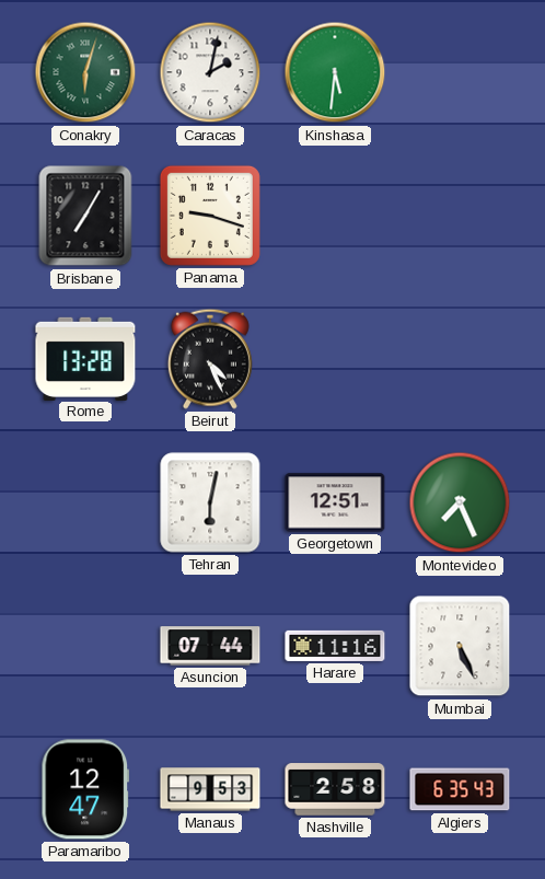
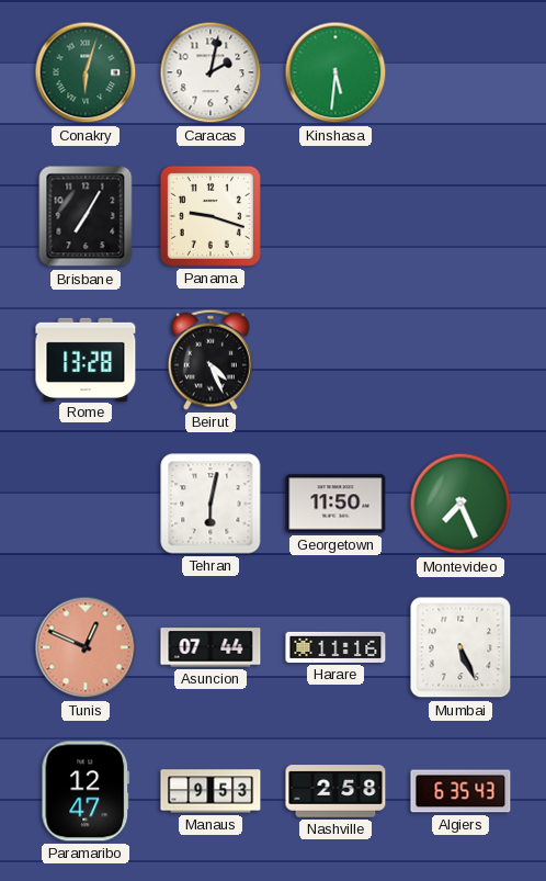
Georgetown: 12:51 -> 11:50 (335, 504)
Tunis: none -> 12:49 (86, 647)
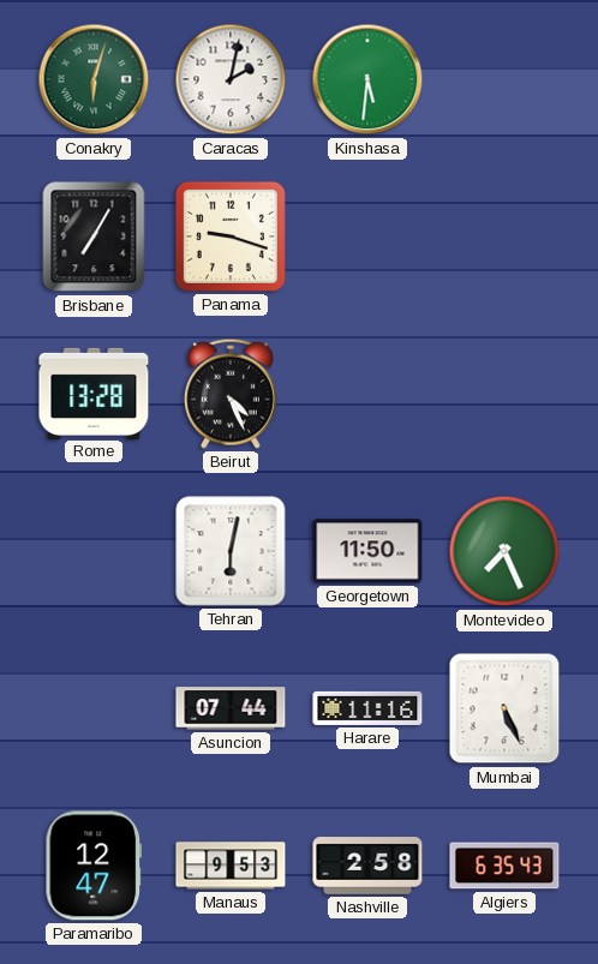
Tunis: 12:49 -> none (86, 647)
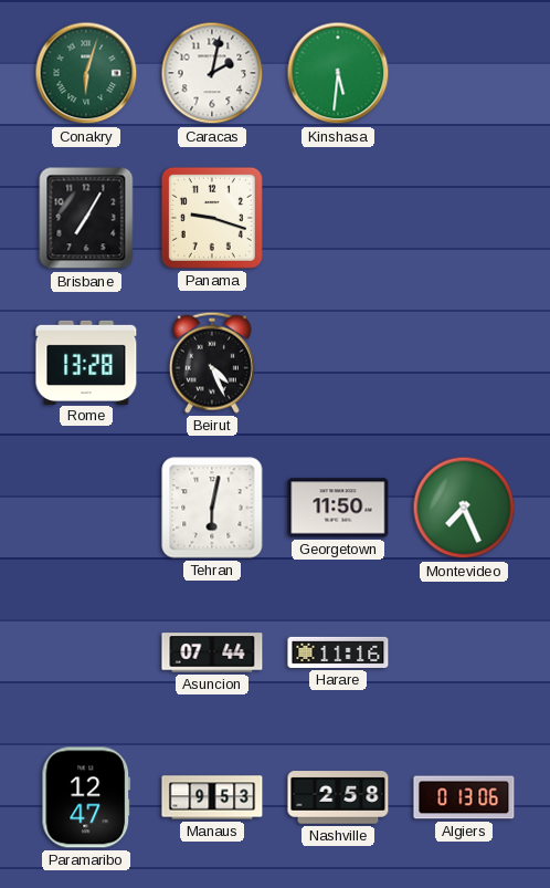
Mumbai: 5:26 -> none (504, 708)
Algiers: 6:35 -> 0:13 (464, 797)
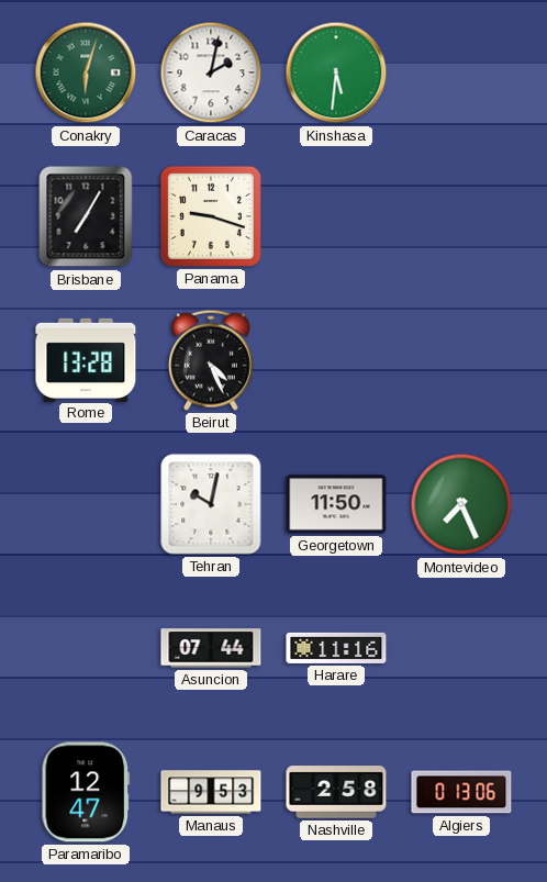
Tehran: 6:02 -> 10:02 (211, 504)
